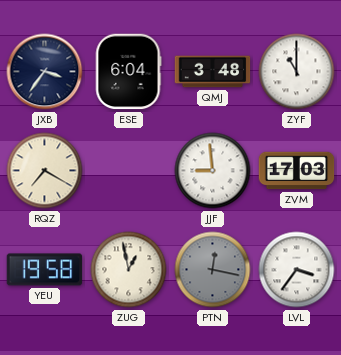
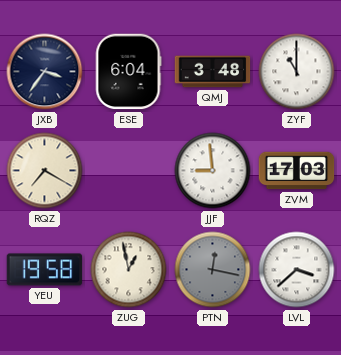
LVL: 3:36 -> 3:38 (297, 270)
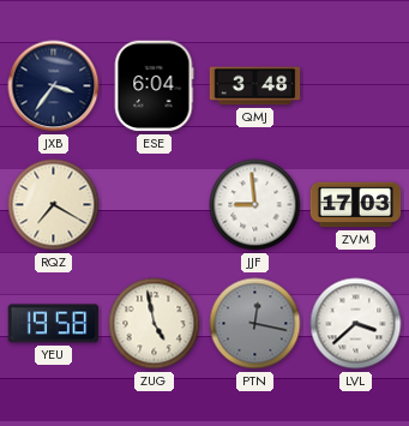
ZYF: 11:00 -> none (297, 72)
ZUG: 12:58 -> 4:58 (155, 324)
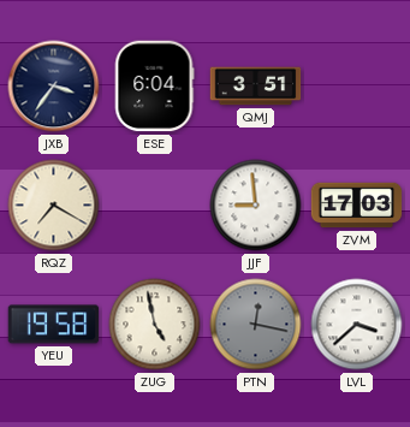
QMJ: 3:48 -> 3:51 (256, 87)
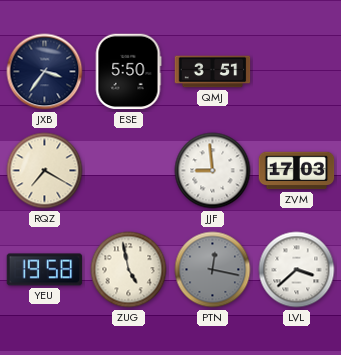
ESE: 6:04 -> 5:50 (128, 72)
